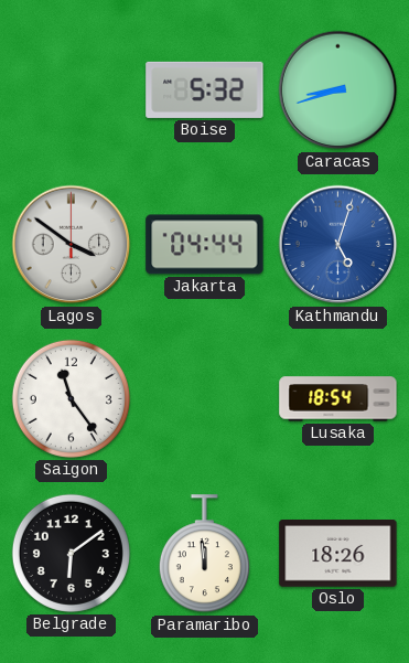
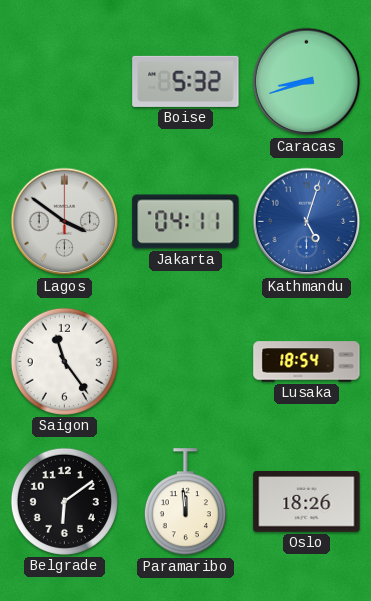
Jakarta: 04:44 -> 04:11 (186, 222)
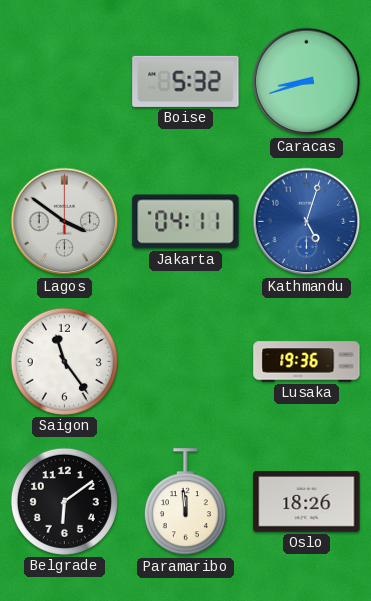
Lusaka: 18:54 -> 19:36 (307, 362)
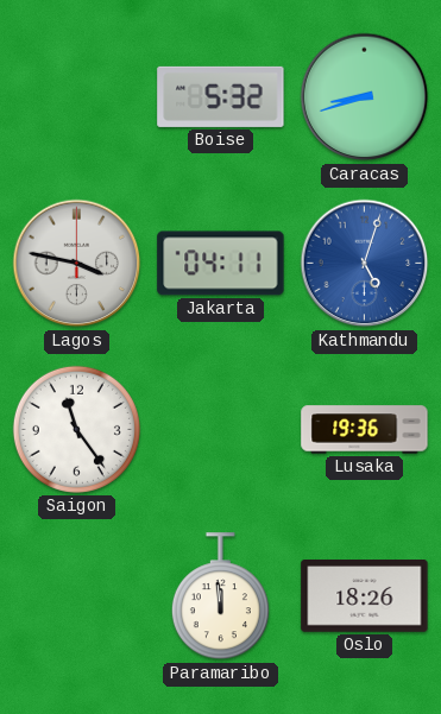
Lagos: 3:51 -> 3:47 (77, 264)
Belgrade: 6:09 -> none (64, 501)
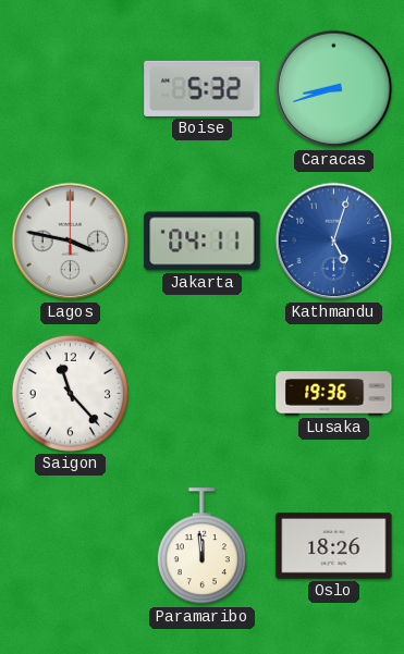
Saigon: 11:24 -> 11:23 (70, 393)
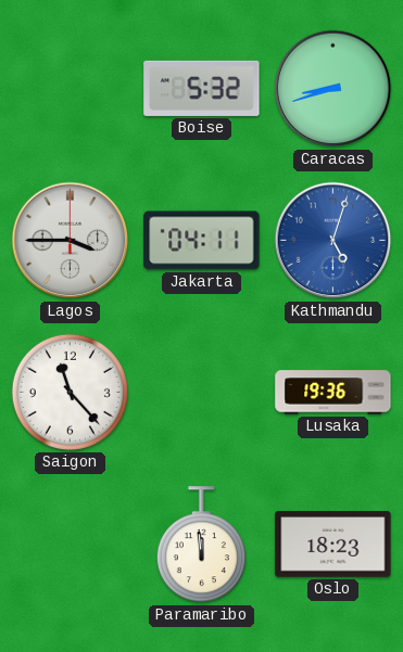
Lagos: 3:47 -> 3:45 (71, 241)
Oslo: 18:26 -> 18:23 (333, 545)
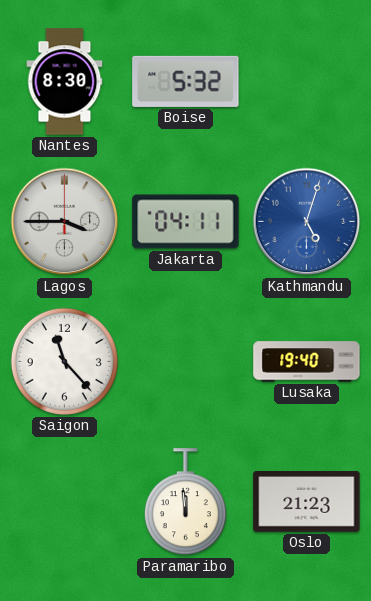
Nantes: none -> 8:30 (65, 82)
Caracas: 8:42 -> none (333, 89)
Lusaka: 19:36 -> 19:40 (307, 362)
Oslo: 18:23 -> 21:23 (307, 502)
